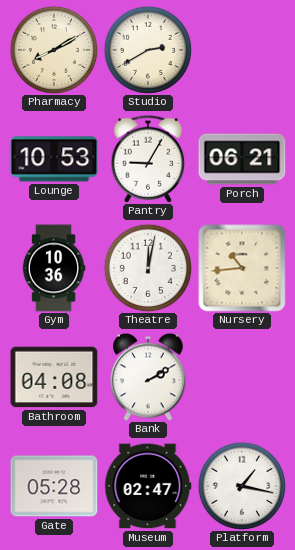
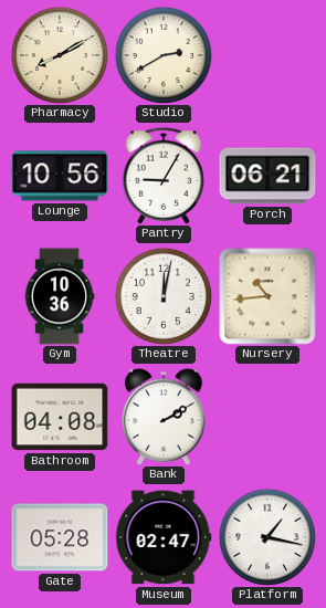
Lounge: 10:53 -> 10:56 (60, 176)
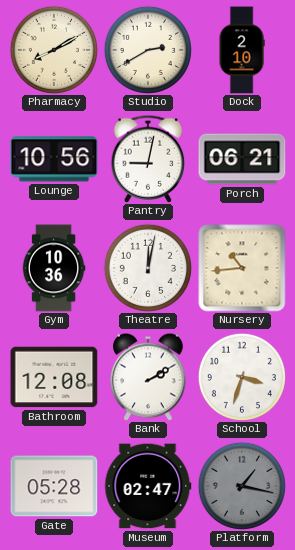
Dock: none -> 2:10 (242, 50)
Pantry: 9:05 -> 9:02 (148, 159)
Bathroom: 04:08 -> 12:08 (54, 377)
School: none -> 3:33 (242, 377)
Platform dial: white -> grey (242, 486)
